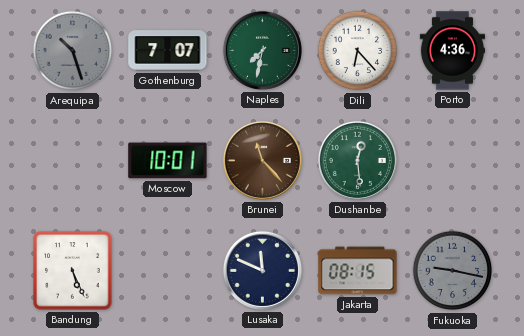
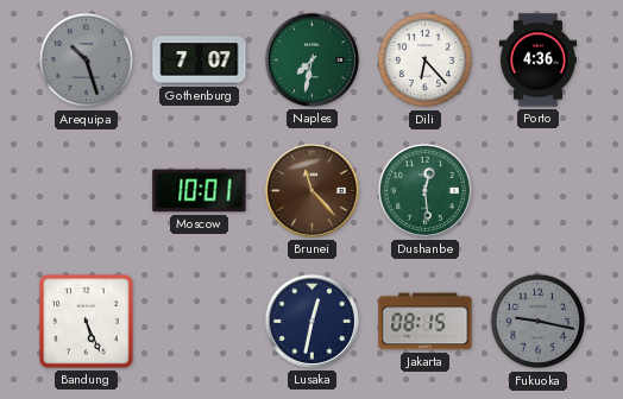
Lusaka: 11:49 -> 12:32 (311, 321)
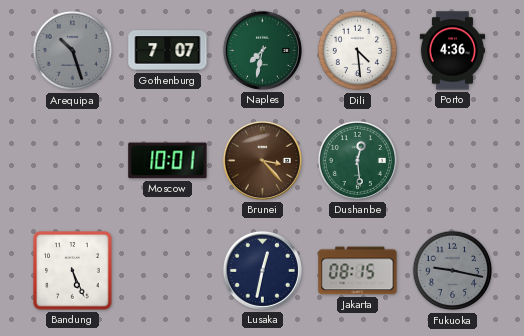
Dili: 6:23 -> 4:29 (358, 51)
Brunei: 11:23 -> 3:23 (262, 160)
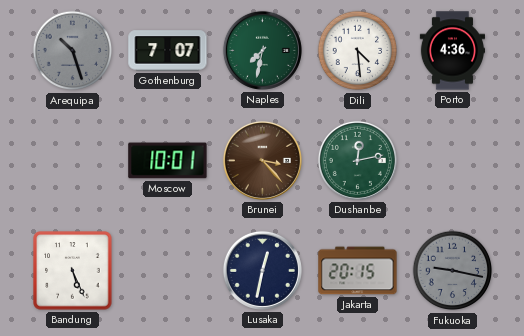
Dushanbe: 12:29 -> 12:13 (357, 160)
Jakarta: 08:15 -> 20:15 (358, 271)
